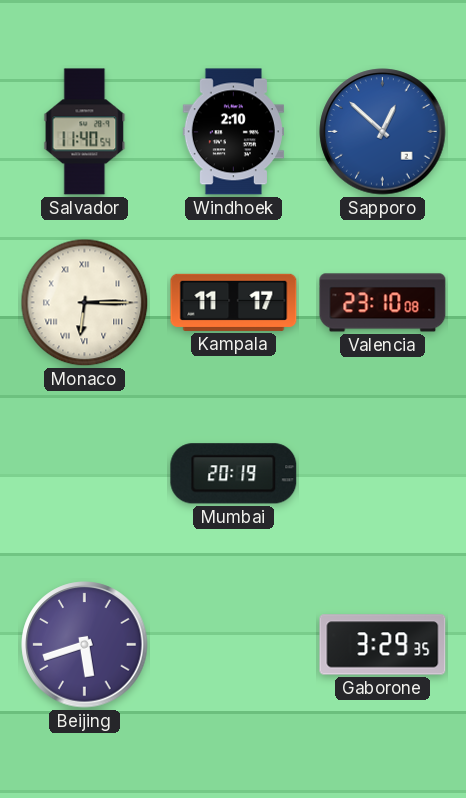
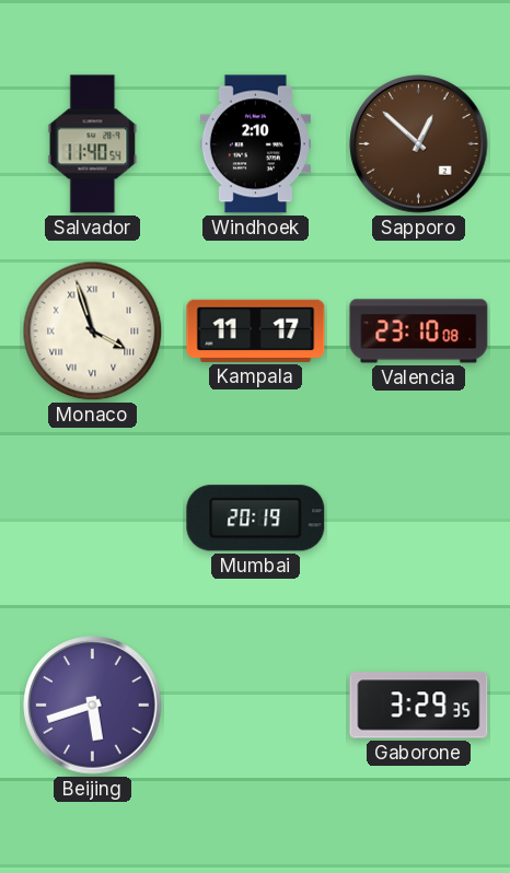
Sapporo dial: blue -> brown (419, 144)
Monaco: 6:15 -> 3:57 (93, 331)
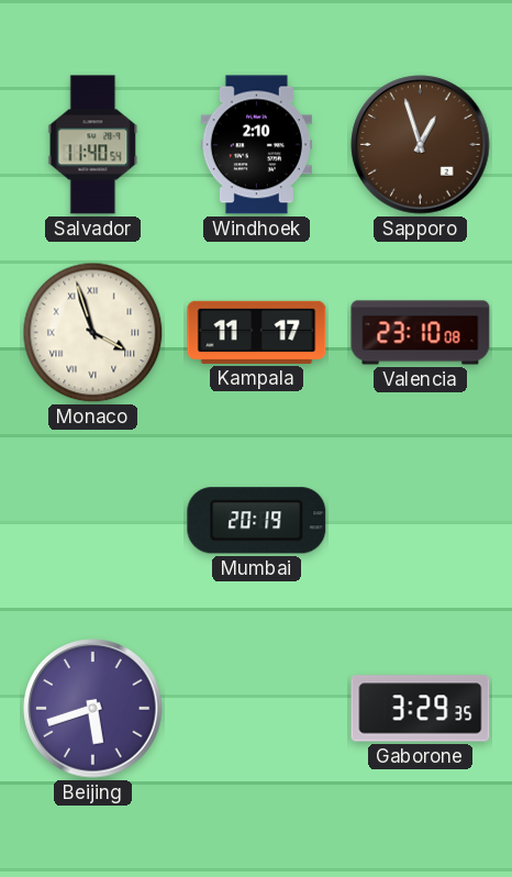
Sapporo: 12:52 -> 12:57 (421, 145)
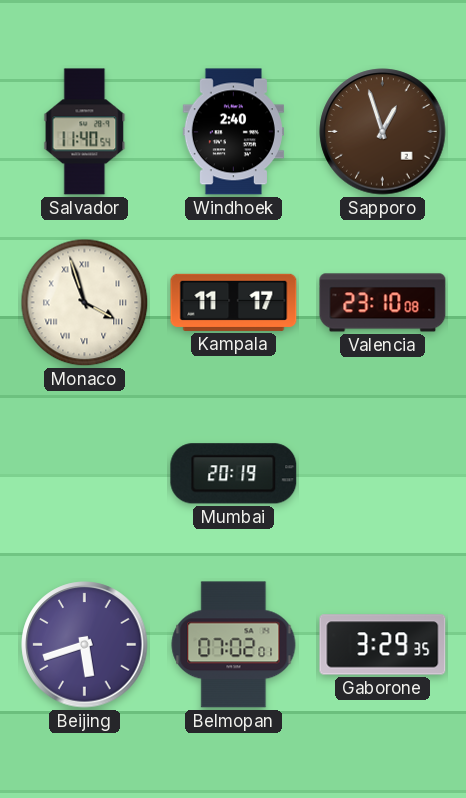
Windhoek: 2:10 -> 2:40 (233, 132)
Belmopan: none -> 07:02 (234, 645)
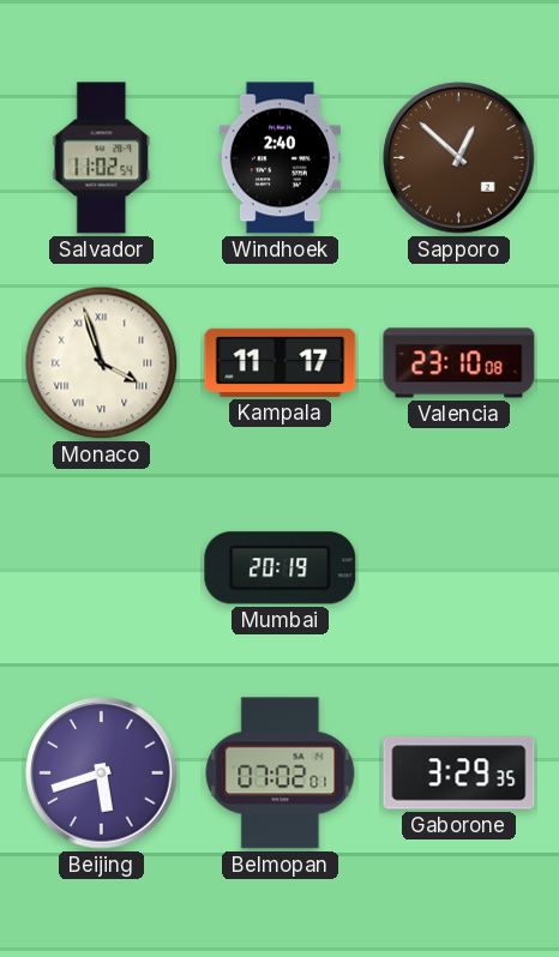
Salvador: 11:40 -> 11:02 (102, 158)
Sapporo: 12:57 -> 12:52 (459, 158)
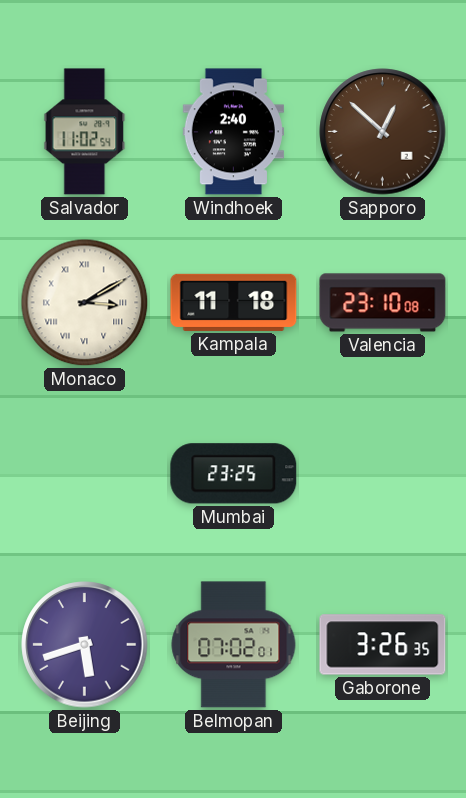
Monaco: 3:57 -> 3:10 (85, 303)
Kampala: 11:17 -> 11:18 (234, 302)
Mumbai: 20:19 -> 23:25 (234, 474)
Gaborone: 3:29 -> 3:26 (383, 645)
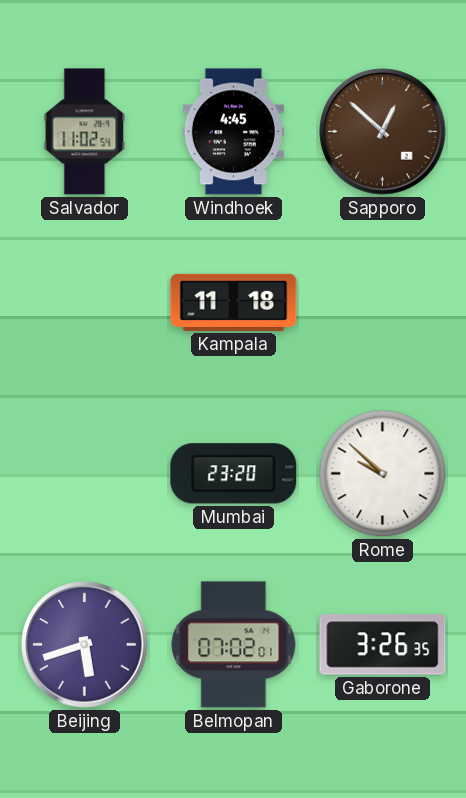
Windhoek: 2:40 -> 4:45 (233, 132)
Monaco: 3:10 -> none (85, 303)
Valencia: 23:10 -> none (383, 303)
Mumbai: 23:25 -> 23:20 (234, 474)
Rome: none -> 9:52 (383, 474)
